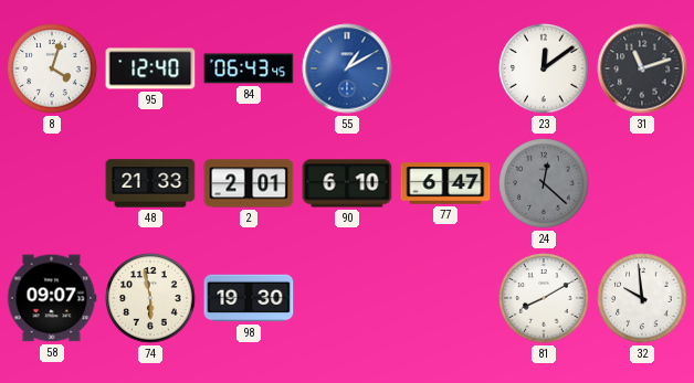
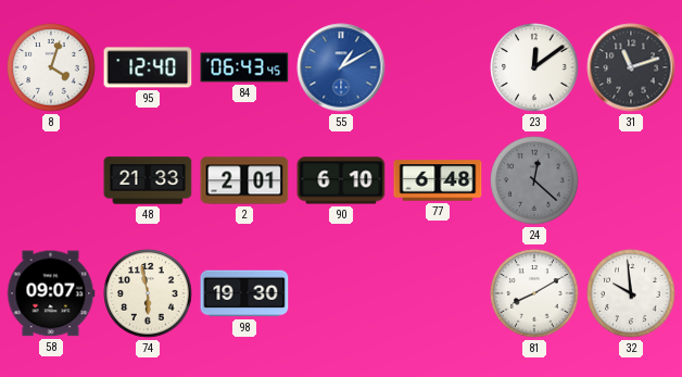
77: 6:47 -> 6:48 (438, 180)
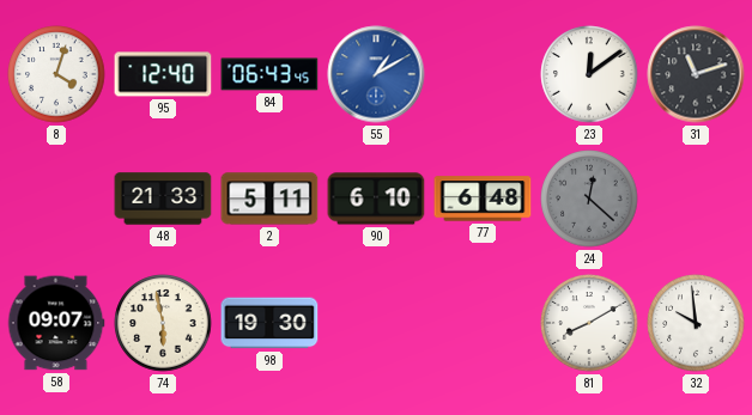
2: 2:01 -> 5:11 (269, 199)
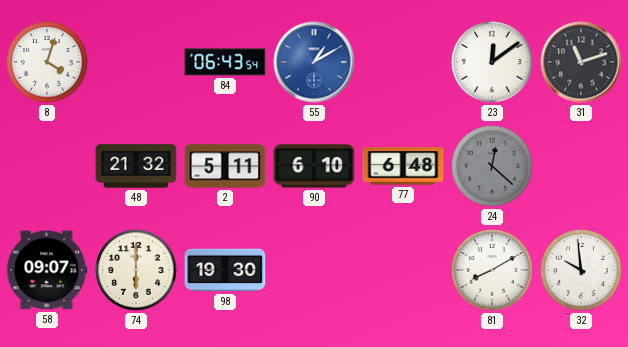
95: 12:40 -> none (163, 74)
84: 06:43:45 -> 06:43:54 (225, 62)
48: 21:33 -> 21:32 (136, 166)
74: 5:58 -> 6:00 (136, 270)
